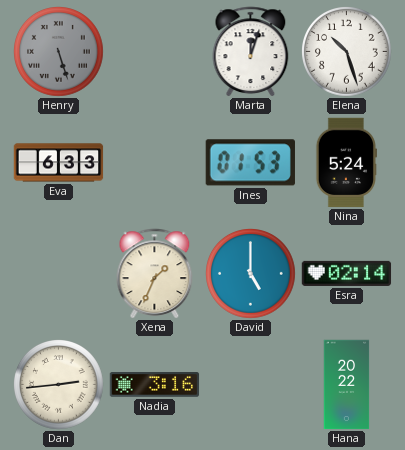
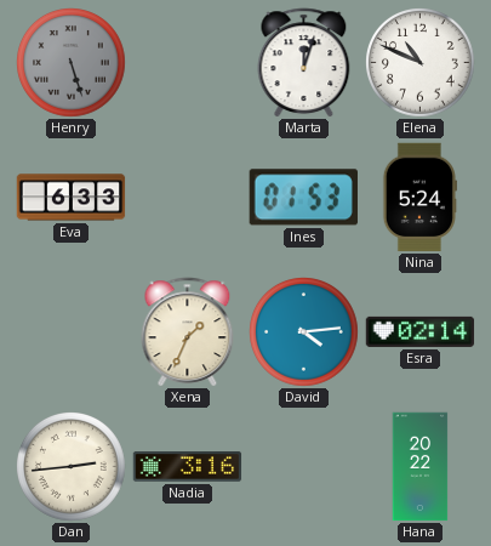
Elena: 10:27 -> 10:49 (421, 63)
David: 5:00 -> 4:14 (304, 332)
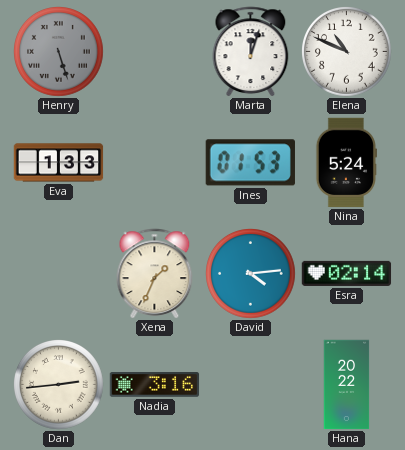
Eva: 6:33 -> 1:33 (59, 163)
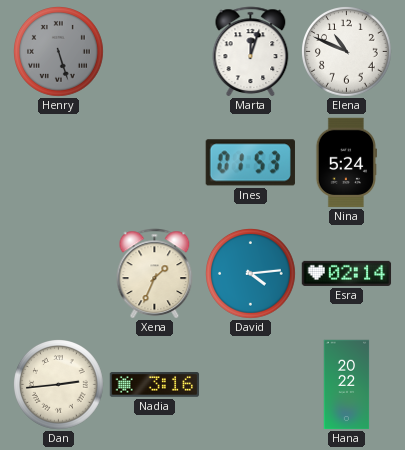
Eva: 1:33 -> none (59, 163)
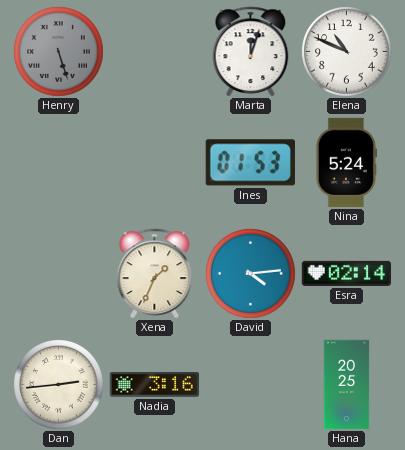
Hana: 20:22 -> 20:25 (347, 385)
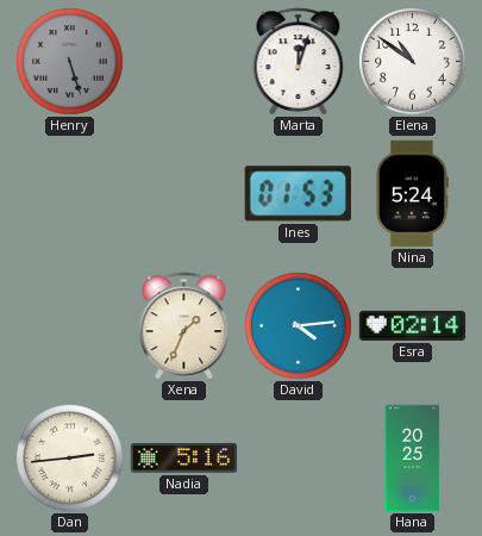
Elena: 10:49 -> 10:51 (413, 62)
Nadia: 3:16 -> 5:16 (184, 459)
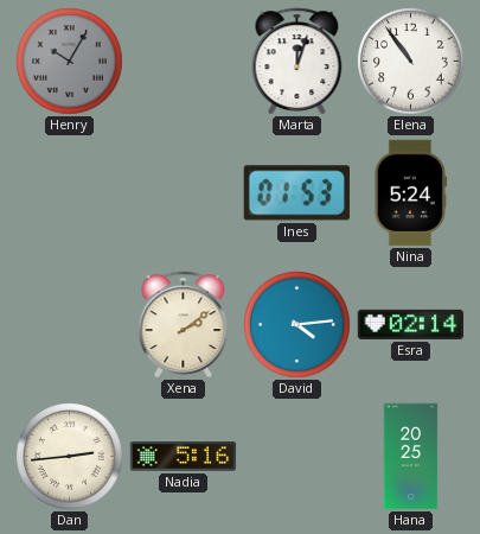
Henry: 5:27 -> 10:05 (70, 62)
Elena: 10:51 -> 10:54 (411, 62)
Xena: 1:34 -> 2:09 (184, 325)
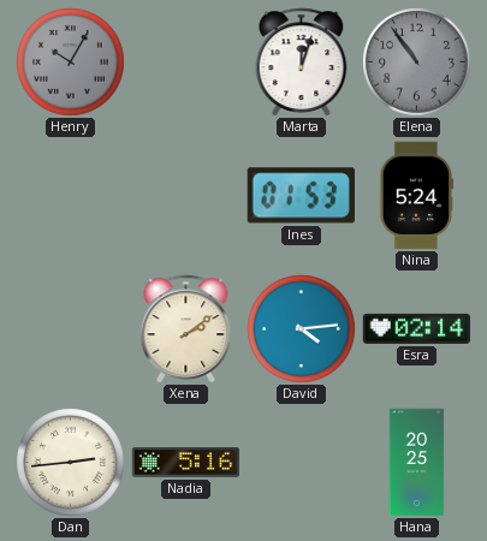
Elena dial: white -> grey (417, 63)
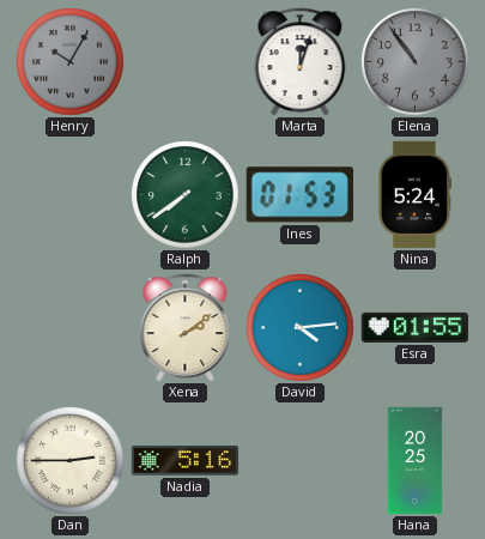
Ralph: none -> 7:39 (186, 195)
Esra: 02:14 -> 01:55 (416, 327)
Dan: 2:44 -> 2:45 (71, 461)
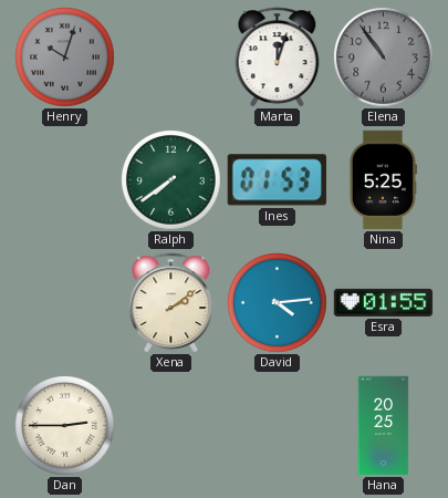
Henry: 10:05 -> 10:03 (65, 58)
Nina: 5:24 -> 5:25 (383, 180)
Nadia: 5:16 -> none (186, 461)
